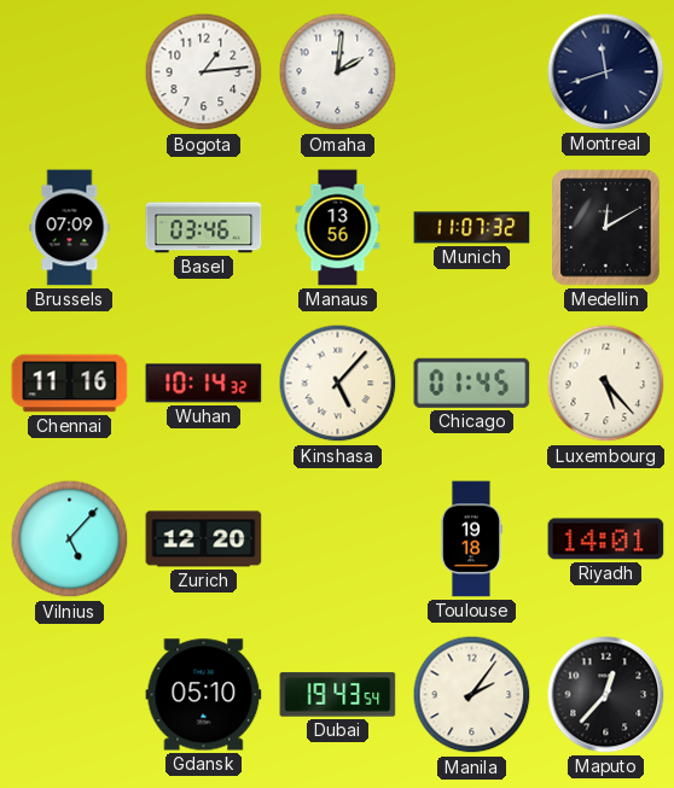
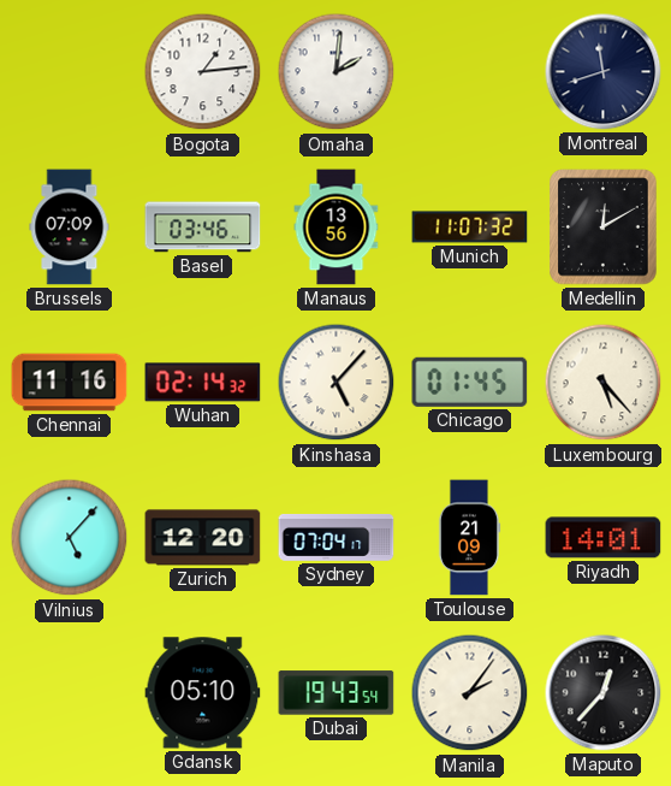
Wuhan: 10:14 -> 02:14 (203, 383)
Sydney: none -> 07:04 (337, 537)
Toulouse: 19:18 -> 21:09 (469, 538)
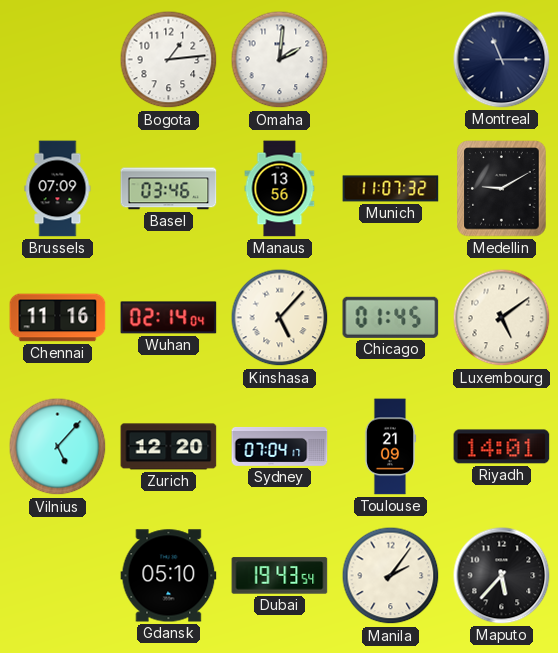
Montreal: 11:42 -> 11:15 (502, 60)
Medellin: 12:10 -> 9:10 (502, 189)
Wuhan: 02:14:32 -> 02:14:04 (169, 318)
Luxembourg: 5:23 -> 5:09 (502, 318)
Maputo: 12:37 -> 5:37 (502, 576)
